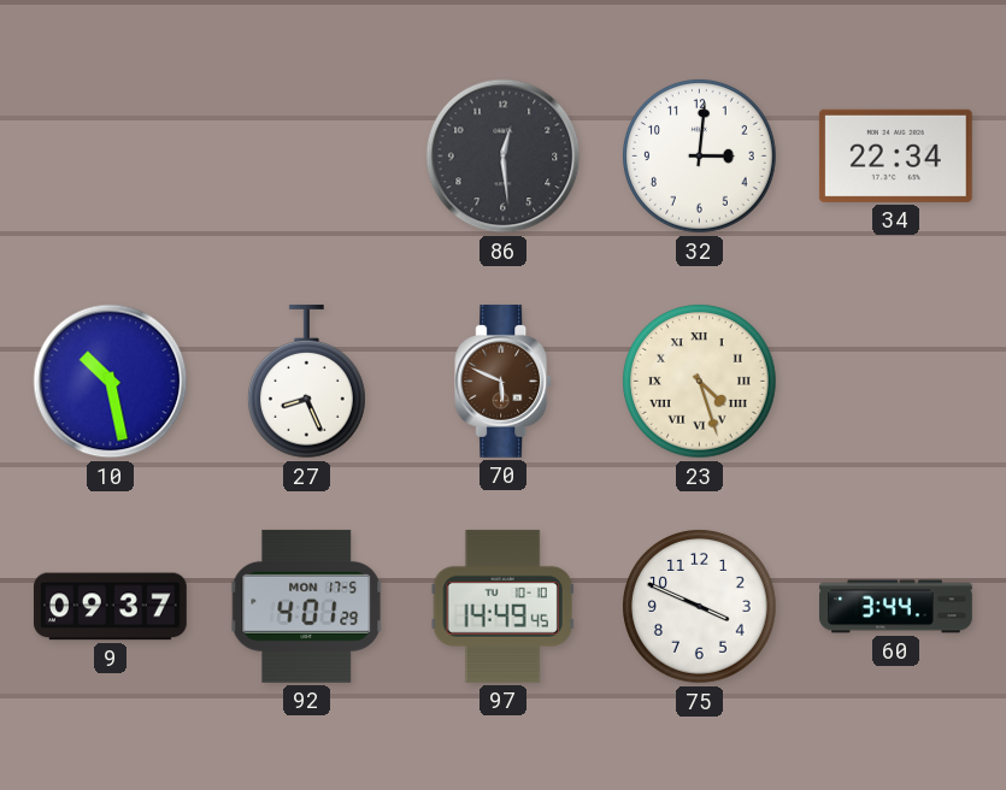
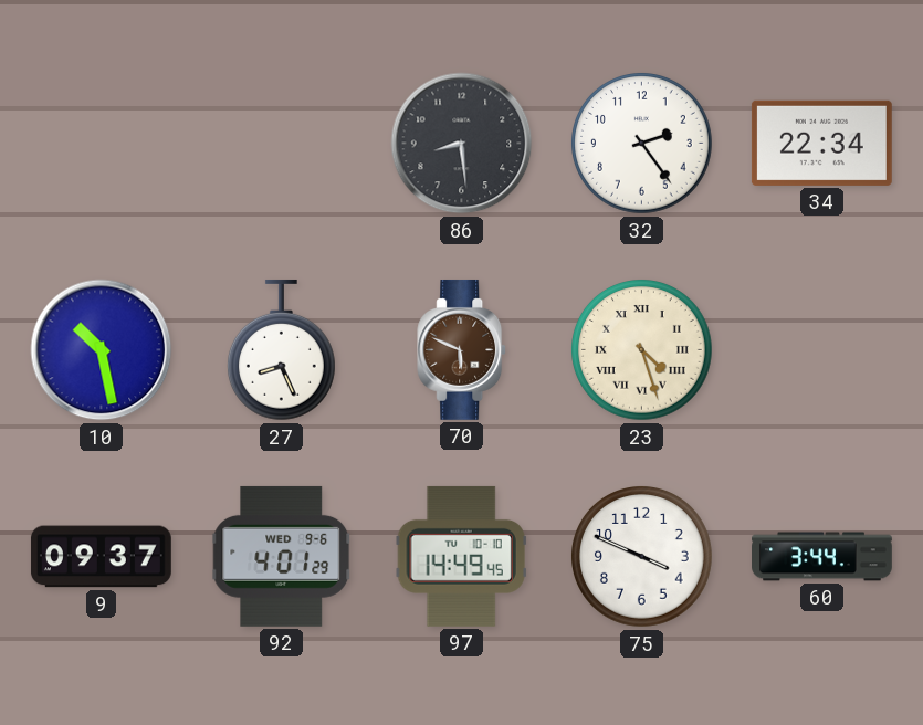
86: 12:29 -> 8:29 (462, 144)
32: 3:01 -> 2:24 (642, 144)
92 date: MON 17-5 -> WED 9-6 (282, 556)
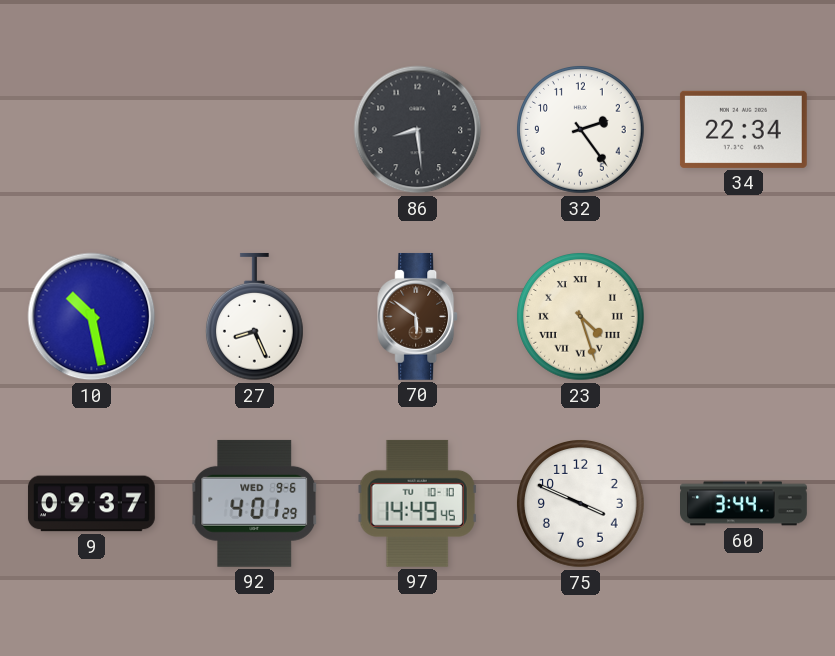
70: 5:49 -> 5:51 (418, 316)
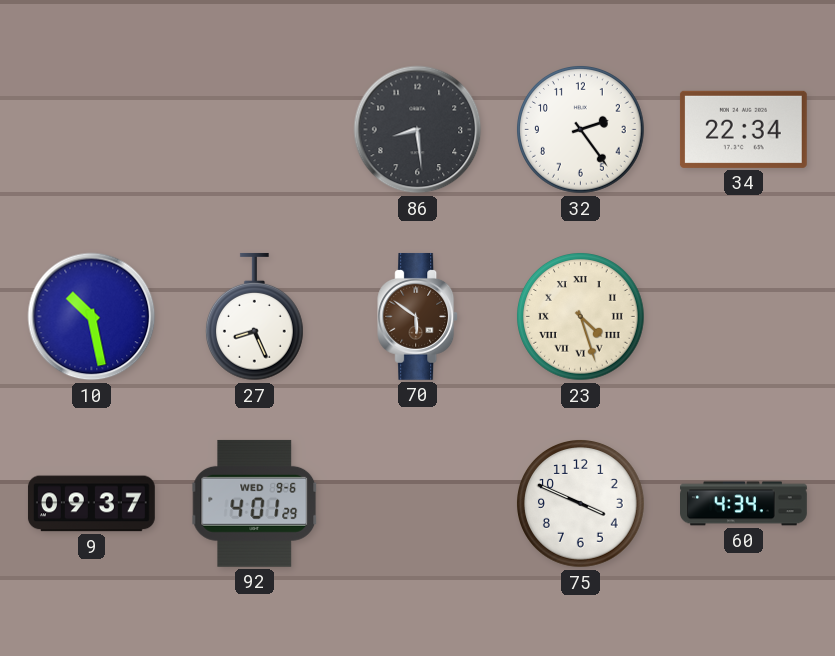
97: 14:49 -> none (417, 503)
60: 3:44 -> 4:34 (744, 504)
